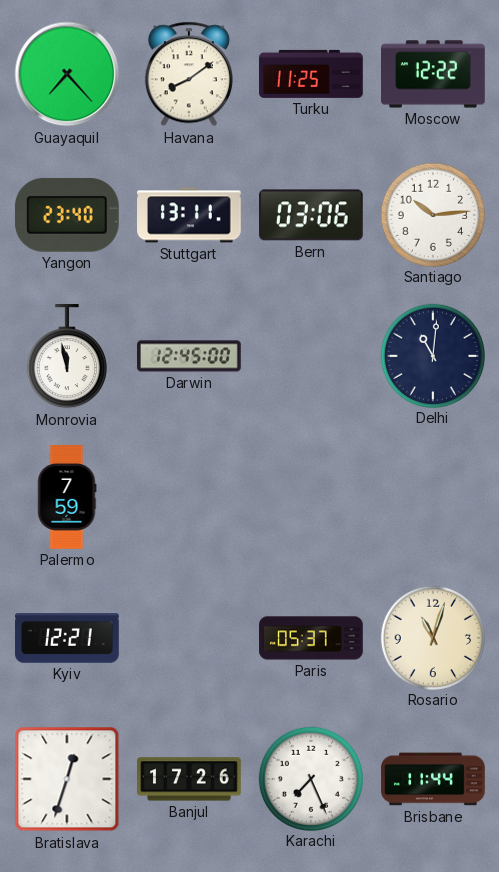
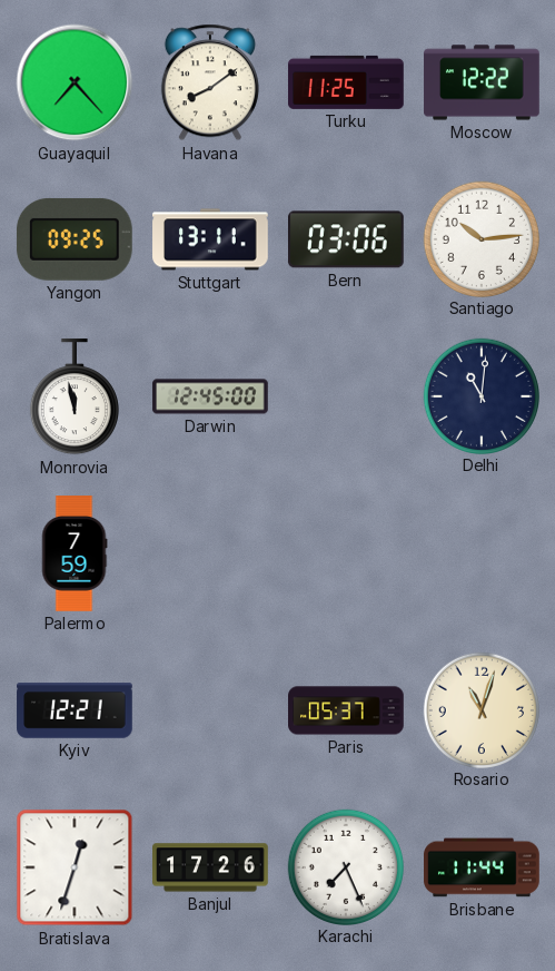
Yangon: 23:40 -> 09:25 (75, 239)
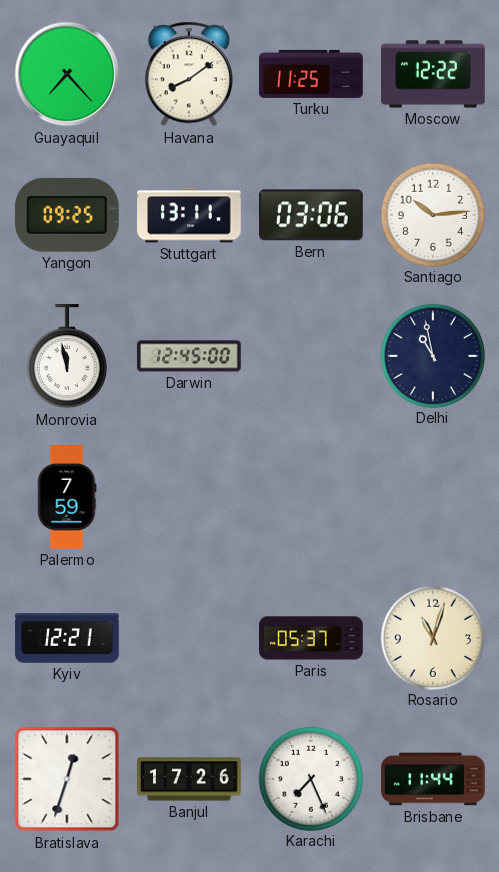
Delhi: 11:01 -> 10:58 (432, 355)
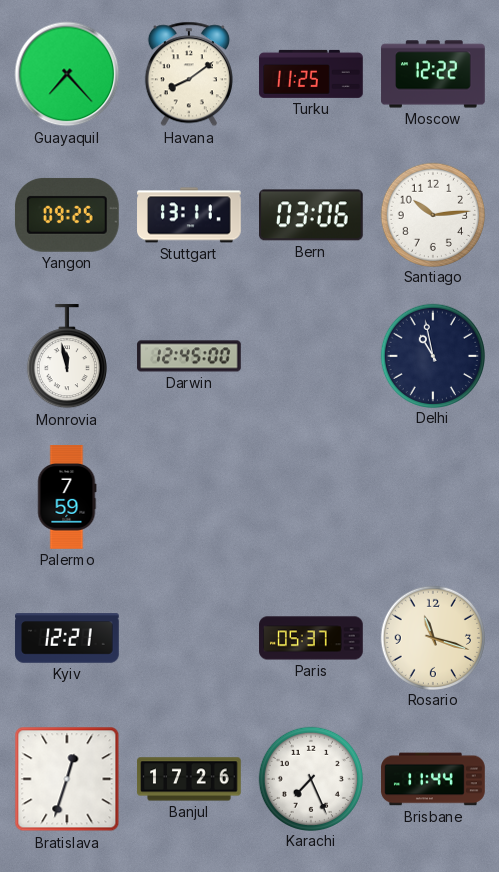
Rosario: 11:03 -> 11:18 (432, 637)
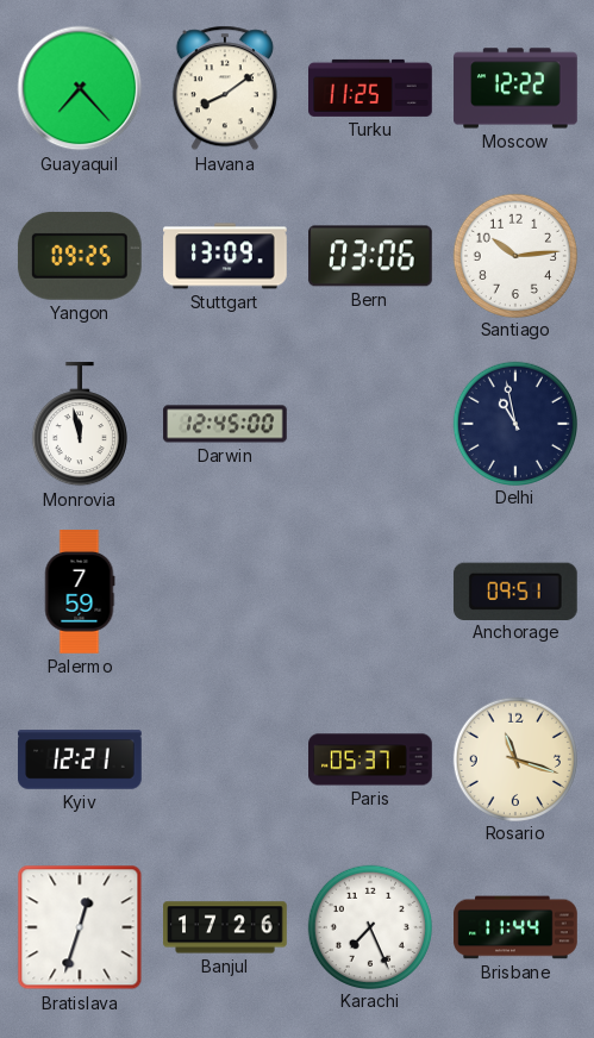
Stuttgart: 13:11 -> 13:09 (225, 256)
Anchorage: none -> 09:51 (515, 590)
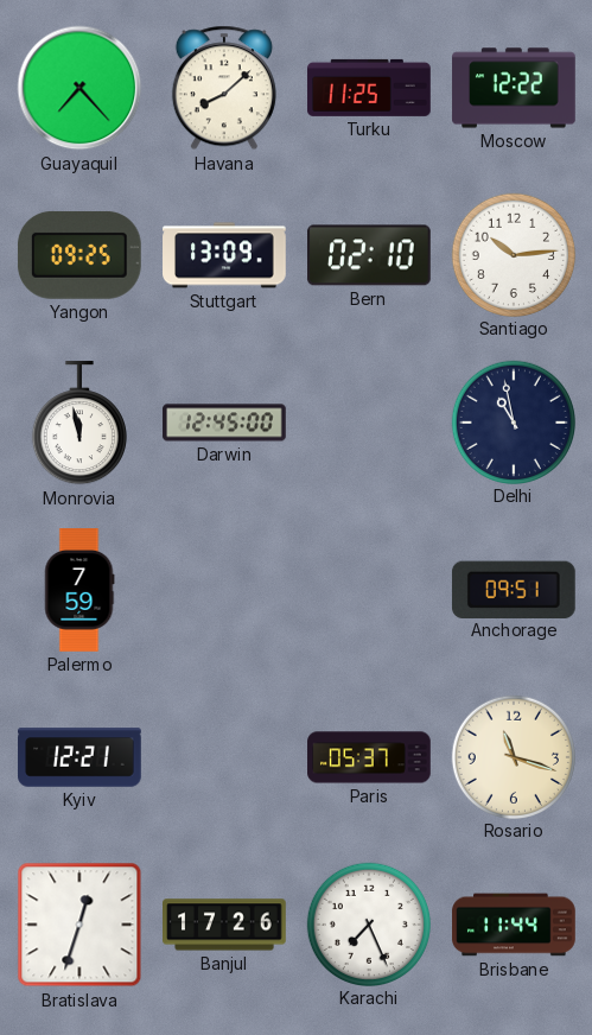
Havana: 8:09 -> 8:08 (224, 88)
Bern: 03:06 -> 02:10 (370, 255)
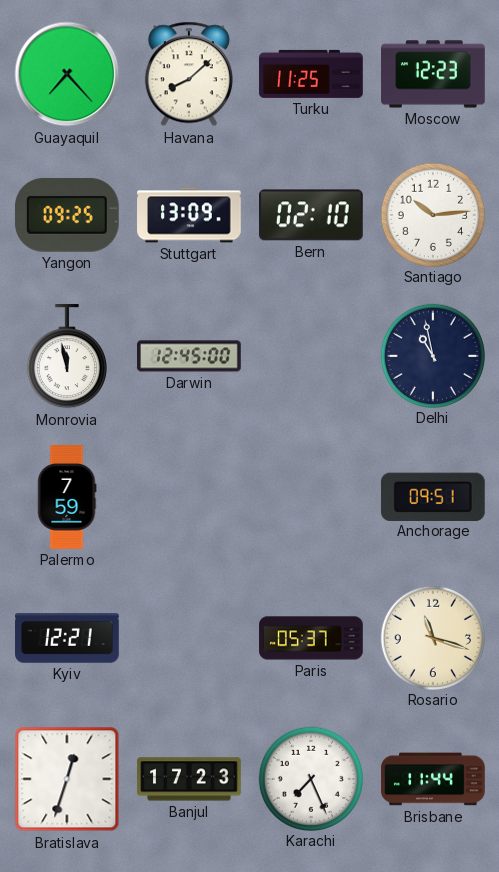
Moscow: 12:22 -> 12:23 (433, 74)
Banjul: 17:26 -> 17:23 (189, 779)
